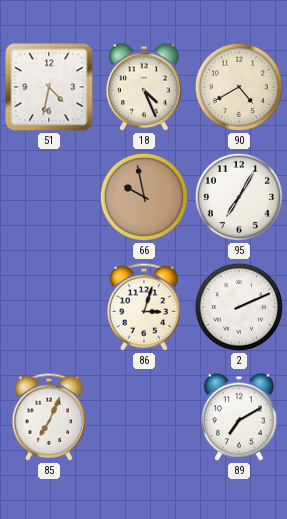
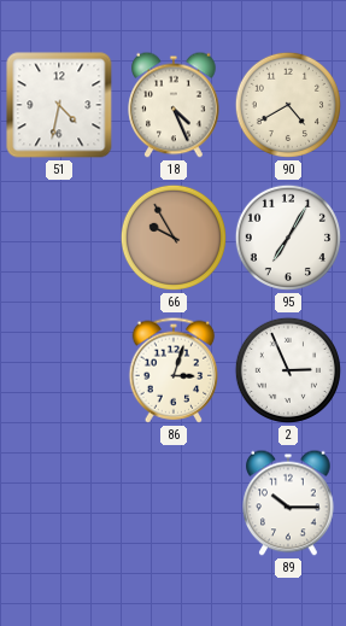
66: 9:58 -> 9:55 (174, 238)
2: 2:11 -> 2:56 (288, 370)
85: 7:04 -> none (49, 417)
89: 7:10 -> 10:15 (288, 503)
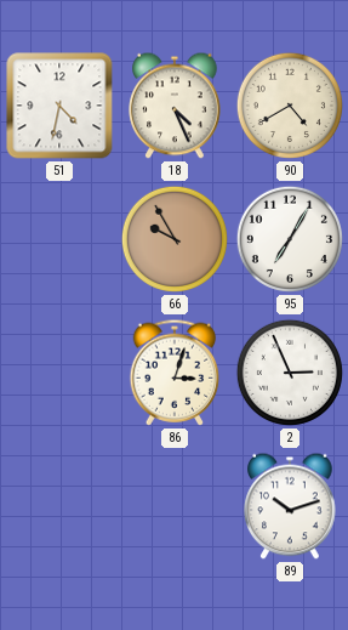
89: 10:15 -> 10:12 (290, 506)
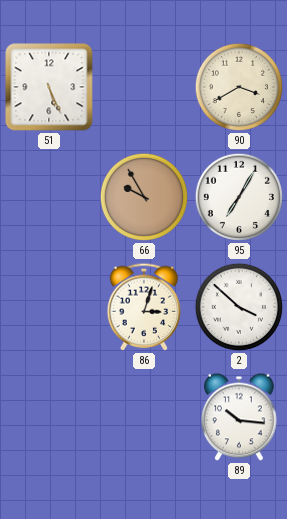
51: 4:32 -> 5:26 (49, 87)
18: 4:26 -> none (175, 106)
90: 4:40 -> 3:40 (239, 87)
2: 2:56 -> 3:52 (239, 307)
89: 10:12 -> 10:16 (239, 417)
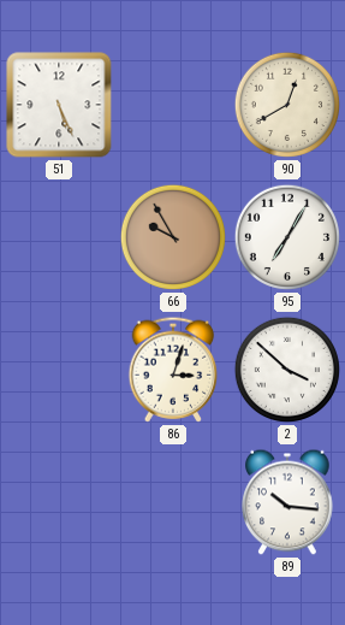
90: 3:40 -> 12:40 (287, 105)
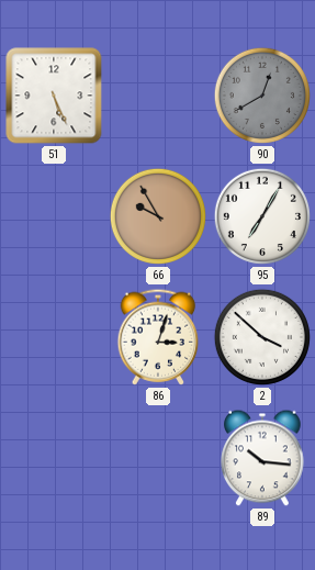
90 dial: cream -> grey (262, 96)
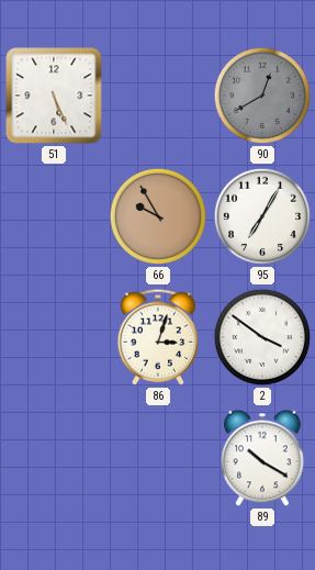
2: 3:52 -> 3:51 (262, 337)
89: 10:16 -> 10:20 (262, 458)
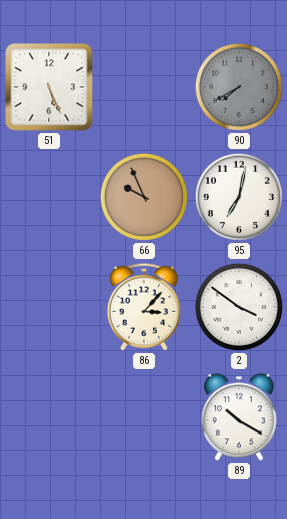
90: 12:40 -> 7:40 (239, 87)
66: 9:55 -> 9:56 (144, 197)
95: 7:05 -> 7:02 (239, 197)
86: 3:03 -> 3:07 (144, 307)
